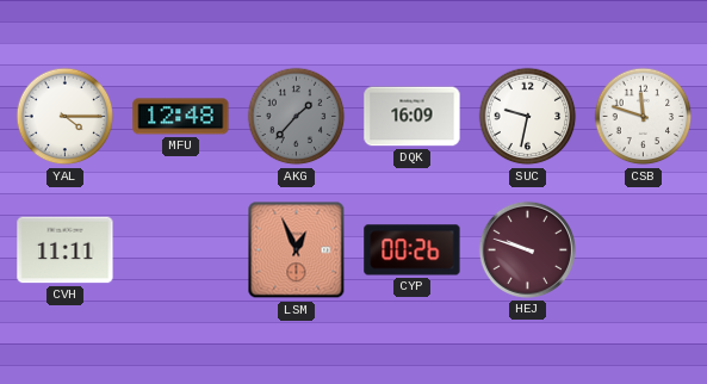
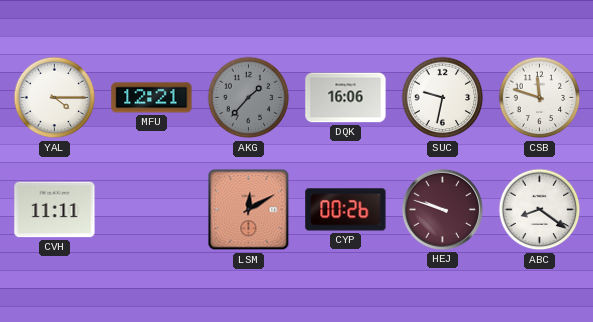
MFU: 12:48 -> 12:21 (152, 98)
DQK: 16:09 -> 16:06 (346, 98)
LSM: 12:56 -> 12:10 (249, 210)
ABC: none -> 8:21 (540, 210)
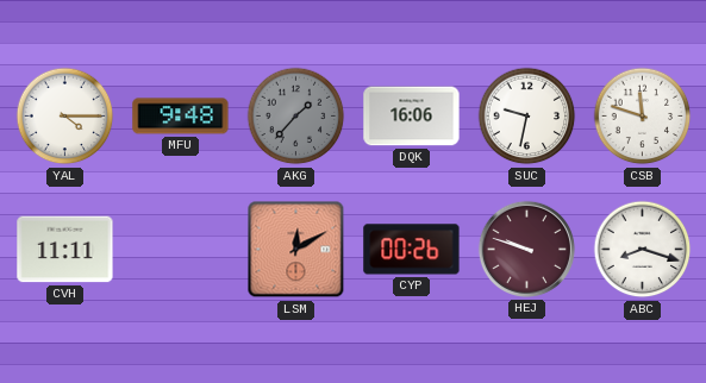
MFU: 12:21 -> 9:48 (181, 117)
ABC: 8:21 -> 8:18 (643, 250)
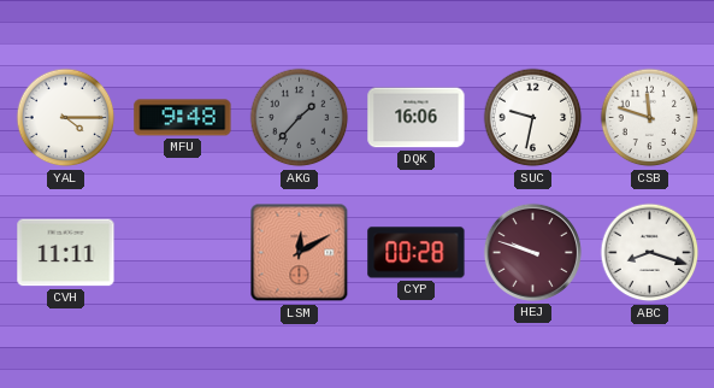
CYP: 00:26 -> 00:28 (417, 253)
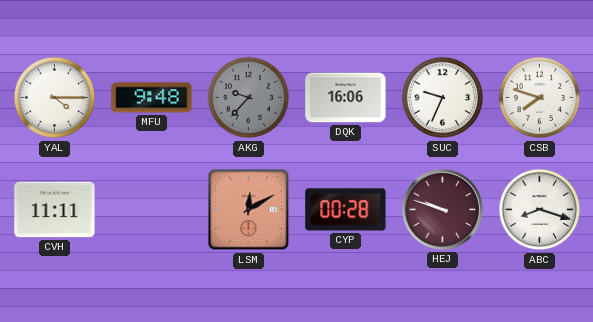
AKG: 1:37 -> 9:37 (249, 98)
SUC: 9:32 -> 9:34 (443, 98)
CSB: 11:48 -> 7:48 (540, 98)
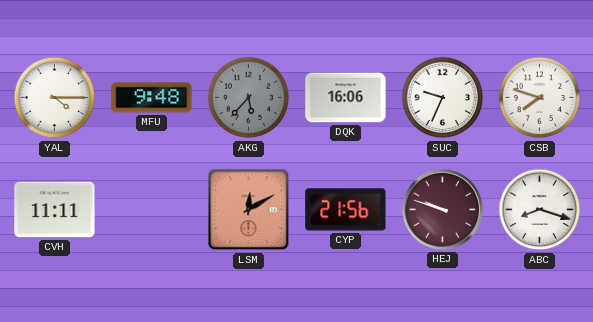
AKG: 9:37 -> 5:37 (249, 98)
CYP: 00:28 -> 21:56 (346, 210)
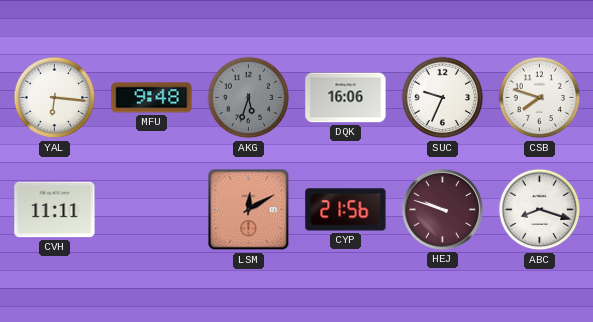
YAL: 4:15 -> 6:16 (55, 98)
AKG: 5:37 -> 5:33 (249, 98)
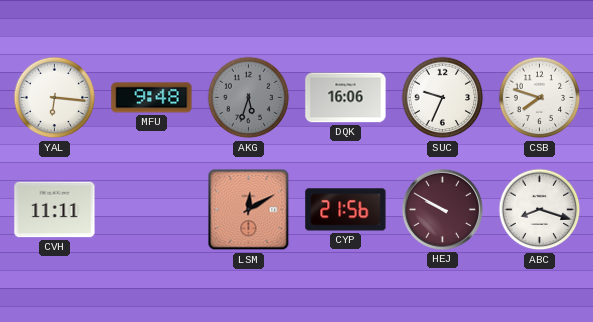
HEJ: 9:48 -> 9:50 (442, 209)
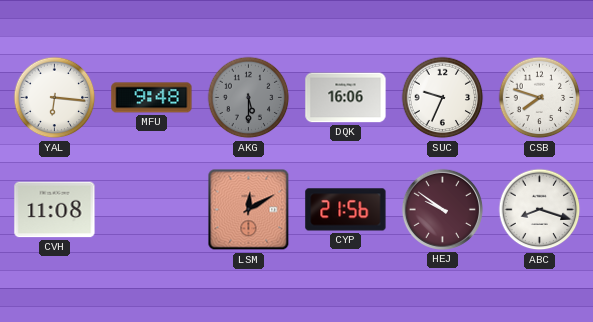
AKG: 5:33 -> 5:30 (249, 98)
CVH: 11:11 -> 11:08 (55, 210)
HEJ: 9:50 -> 9:51 (442, 209)
